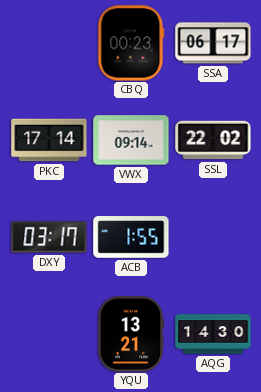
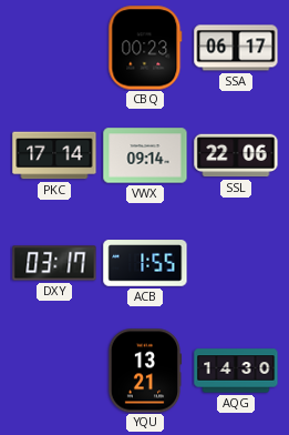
SSL: 22:02 -> 22:06 (236, 155)
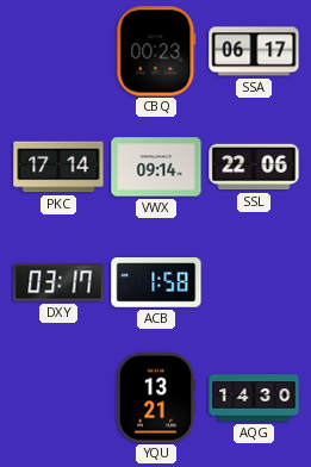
ACB: 1:55 -> 1:58 (156, 282)
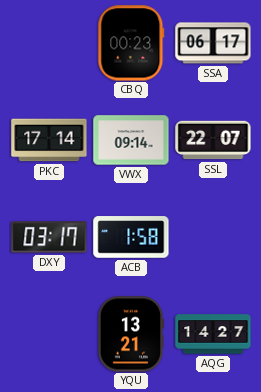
SSL: 22:06 -> 22:07 (213, 140)
AQG: 14:30 -> 14:27 (213, 334)
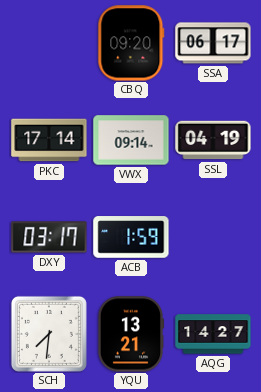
CBQ: 00:23 -> 09:20 (131, 43)
SSL: 22:07 -> 04:19 (213, 140)
ACB: 1:58 -> 1:59 (131, 237)
SCH: none -> 7:31 (49, 334)
